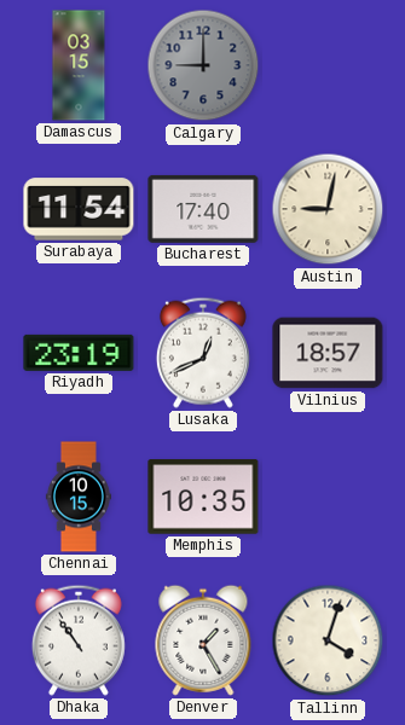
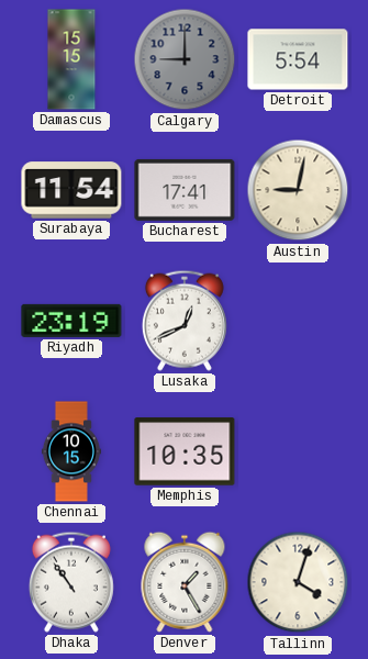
Damascus: 03:15 -> 15:15 (71, 59)
Detroit: none -> 5:54 (298, 59)
Bucharest: 17:40 -> 17:41 (185, 190)
Vilnius: 18:57 -> none (328, 353)
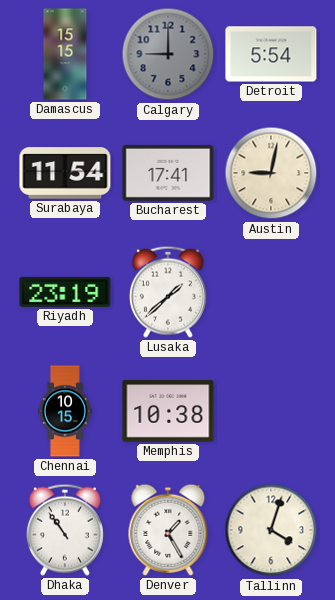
Lusaka: 12:41 -> 1:38 (168, 292)
Memphis: 10:35 -> 10:38 (168, 411)
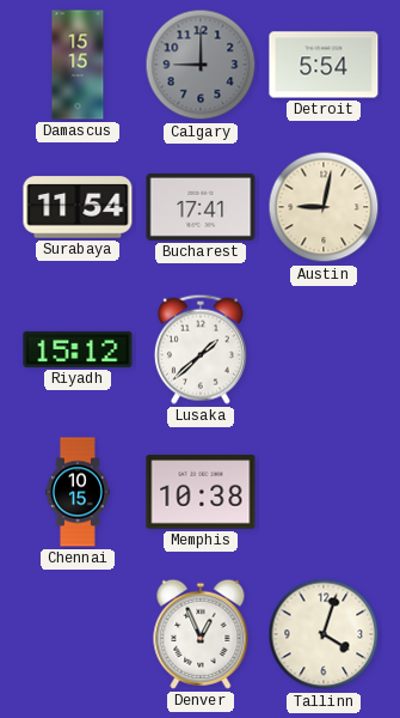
Riyadh: 23:19 -> 15:12 (78, 349)
Dhaka: 10:54 -> none (65, 530)
Denver: 1:25 -> 12:56 (201, 634)
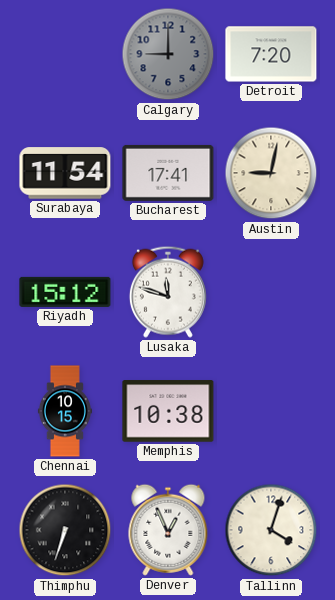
Damascus: 15:15 -> none (78, 65)
Detroit: 5:54 -> 7:20 (271, 54)
Lusaka: 1:38 -> 11:48 (168, 292)
Thimphu: none -> 6:33 (65, 530)
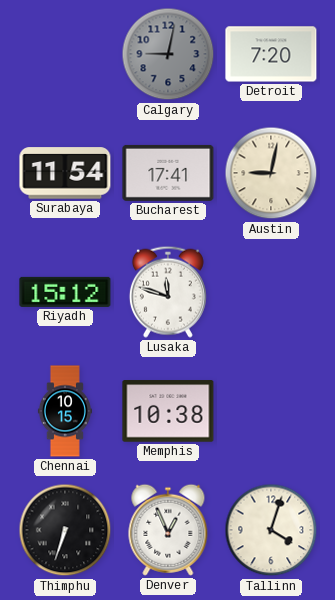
Calgary: 9:00 -> 9:02 (168, 54)
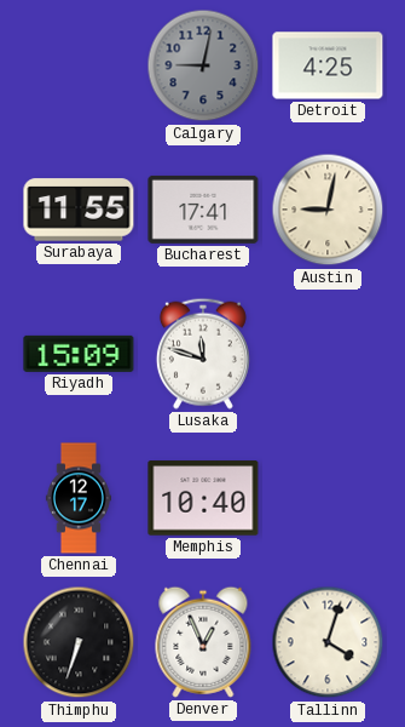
Detroit: 7:20 -> 4:25 (328, 65)
Surabaya: 11:54 -> 11:55 (79, 210)
Riyadh: 15:12 -> 15:09 (79, 354)
Chennai: 10:15 -> 12:17 (79, 498)
Memphis: 10:38 -> 10:40 (203, 498)
